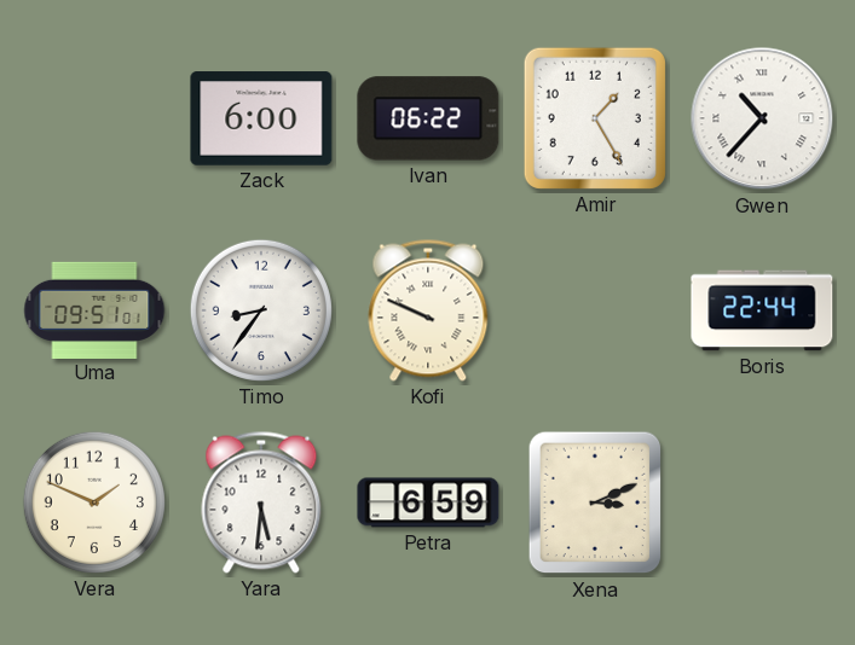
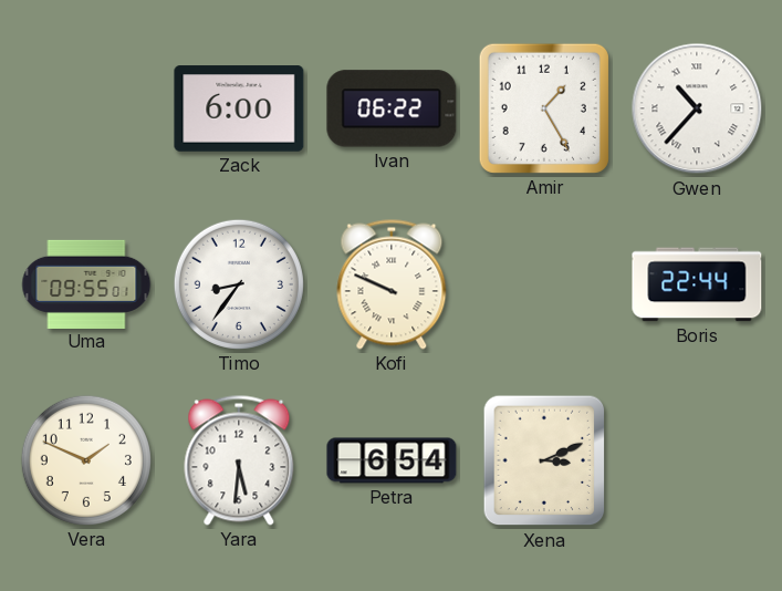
Uma: 09:51 -> 09:55 (86, 283)
Petra: 6:59 -> 6:54 (392, 460)
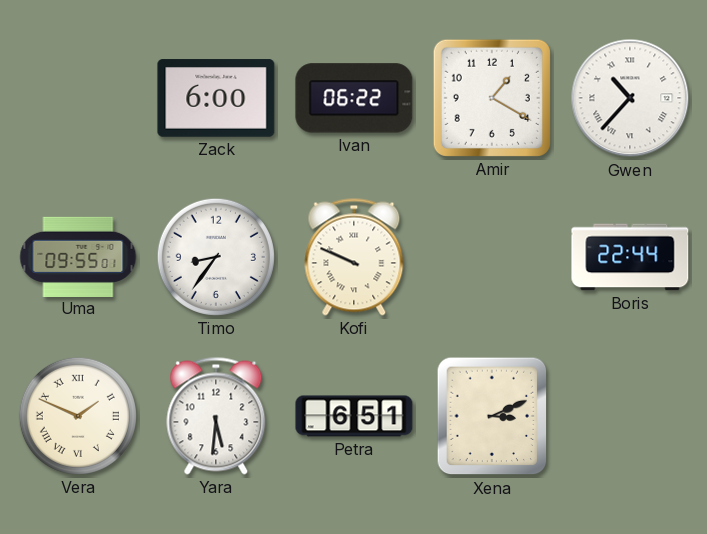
Amir: 1:25 -> 1:20 (492, 98)
Vera numerals: Arabic -> Roman (78, 416)
Petra: 6:54 -> 6:51 (354, 416)
